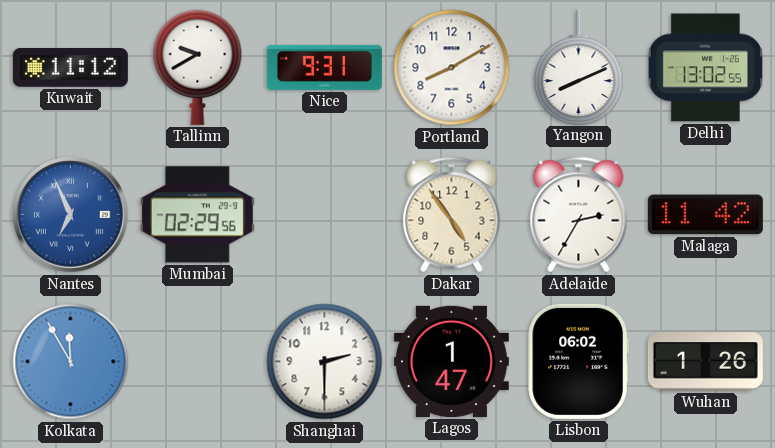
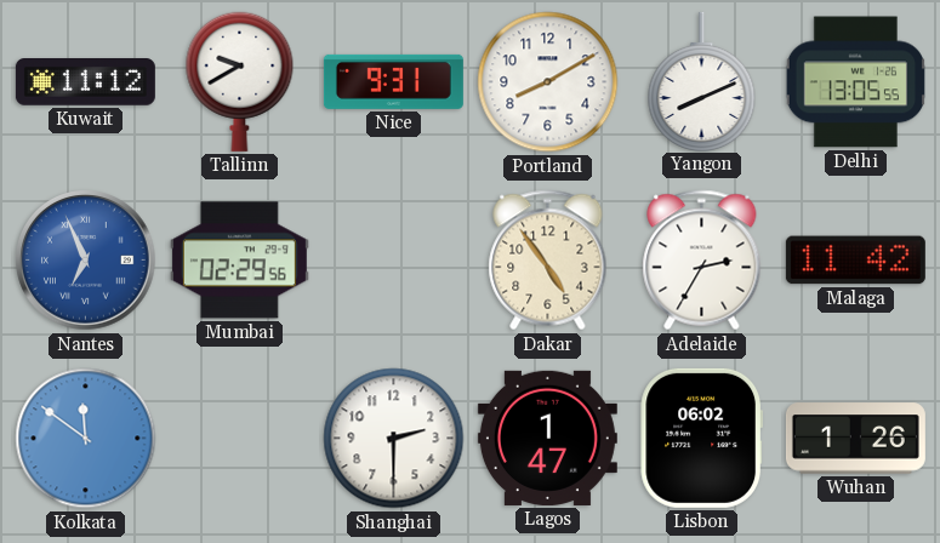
Delhi: 13:02 -> 13:05 (855, 82)
Kolkata: 11:55 -> 11:51 (86, 439)
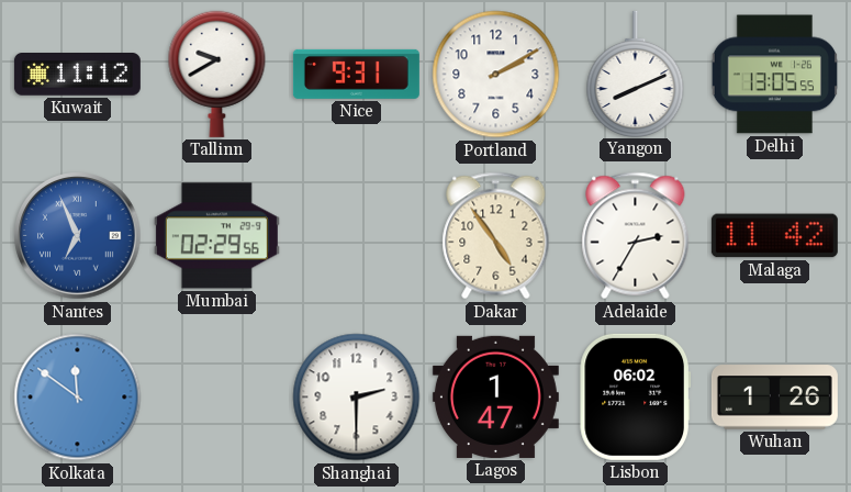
Portland: 8:10 -> 2:10 (496, 75)
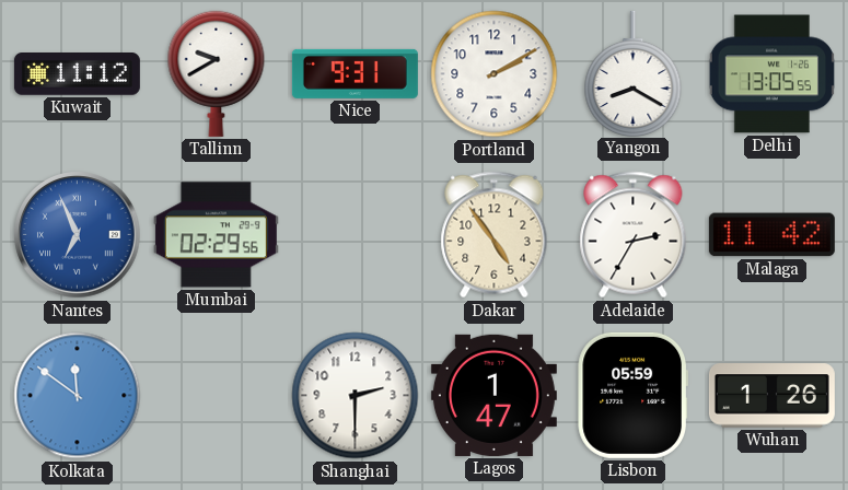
Yangon: 8:11 -> 8:20 (634, 73)
Lisbon: 06:02 -> 05:59 (632, 395)
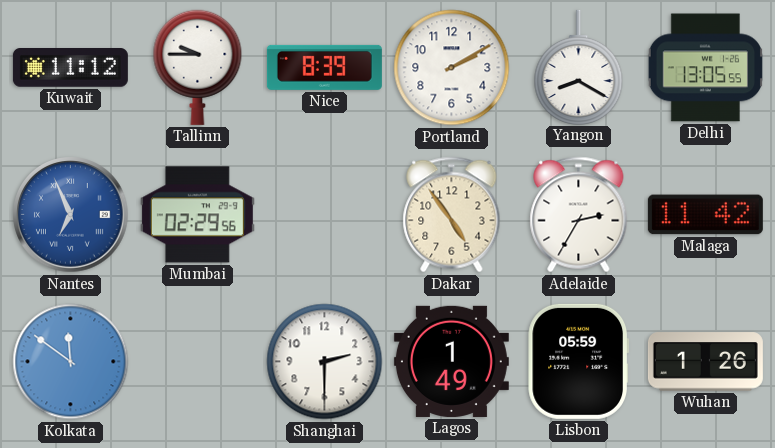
Tallinn: 9:40 -> 9:45 (198, 67)
Nice: 9:31 -> 8:39 (324, 67)
Lagos: 1:47 -> 1:49 (451, 361)
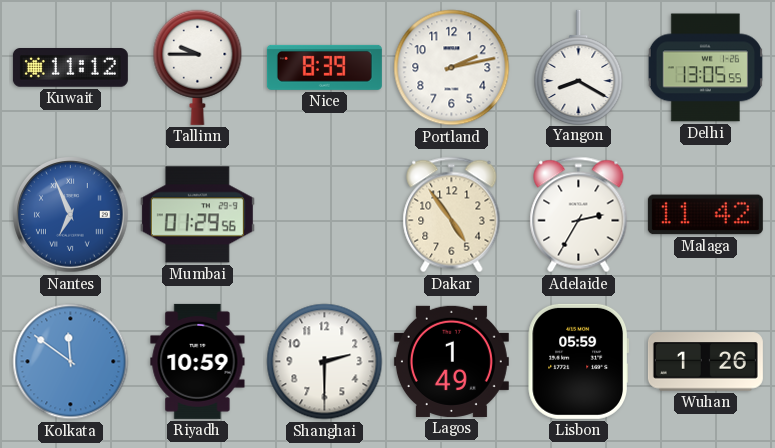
Portland: 2:10 -> 2:13 (452, 68)
Mumbai: 02:29 -> 01:29 (197, 215)
Riyadh: none -> 10:59 (198, 361)
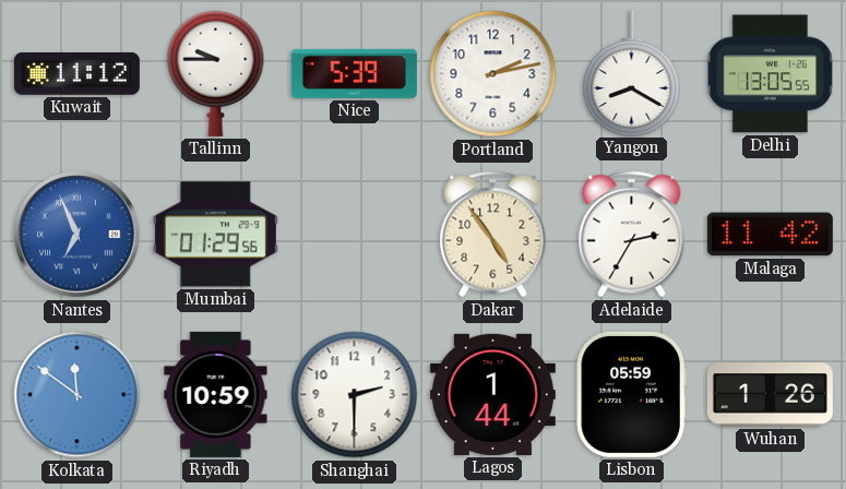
Nice: 8:39 -> 5:39 (354, 73)
Lagos: 1:49 -> 1:44 (492, 394)
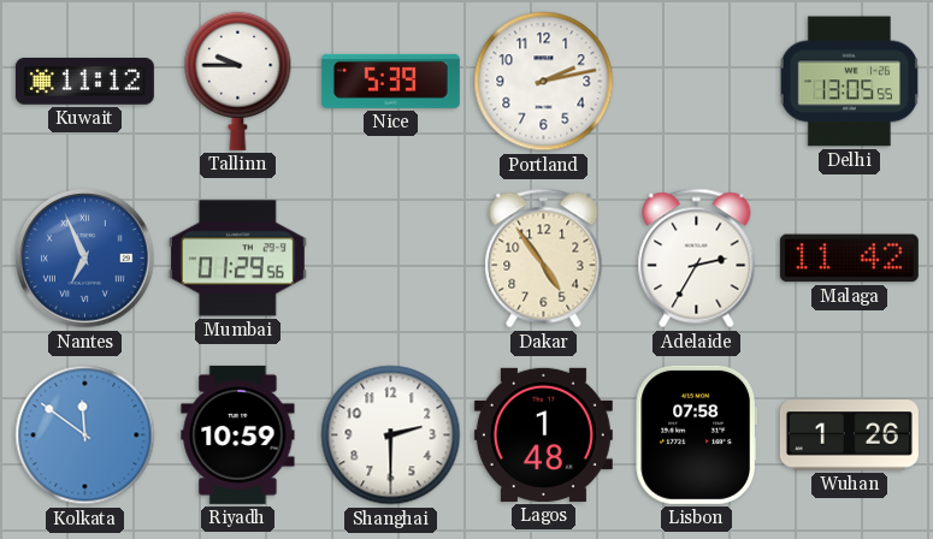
Yangon: 8:20 -> none (632, 73)
Lagos: 1:44 -> 1:48 (543, 434)
Lisbon: 05:59 -> 07:58 (696, 434)
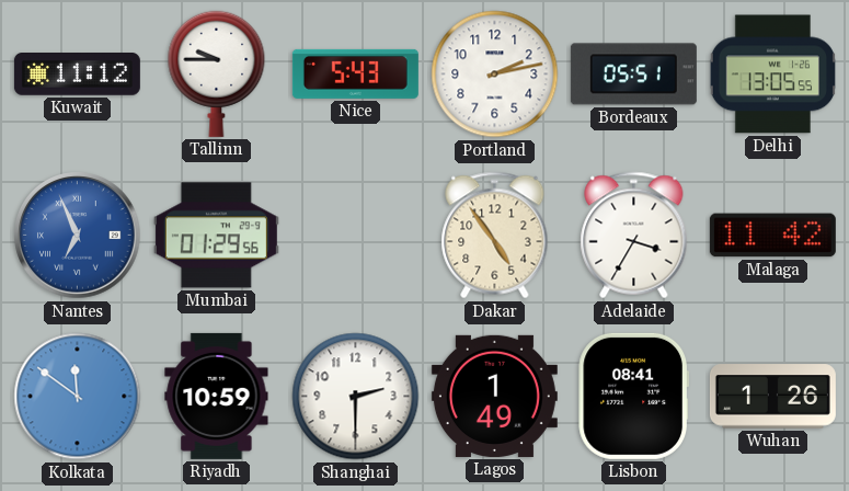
Nice: 5:39 -> 5:43 (355, 73)
Bordeaux: none -> 05:51 (633, 75)
Adelaide: 2:35 -> 3:35 (634, 236)
Lagos: 1:48 -> 1:49 (494, 396)
Lisbon: 07:58 -> 08:41 (633, 396)
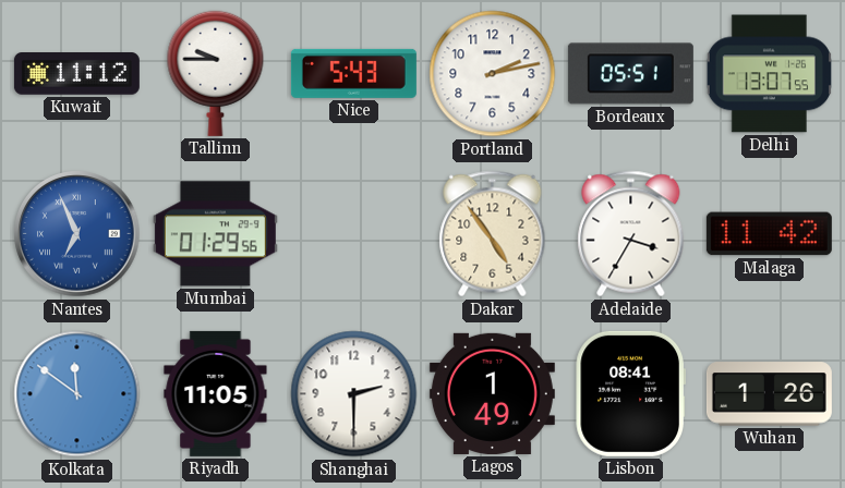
Delhi: 13:05 -> 13:07 (769, 74)
Riyadh: 10:59 -> 11:05 (216, 393)
